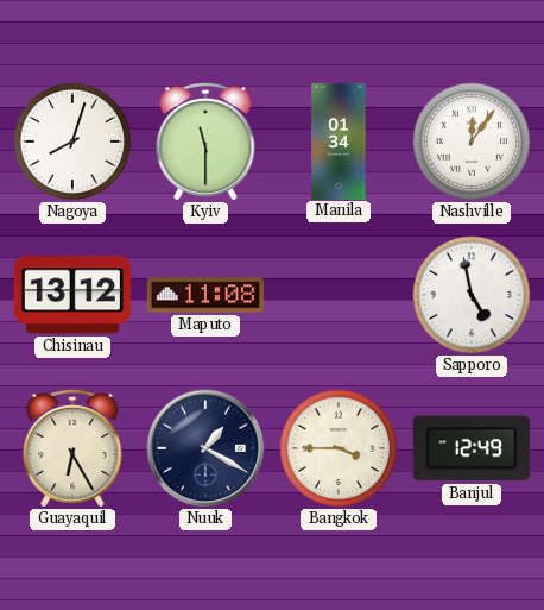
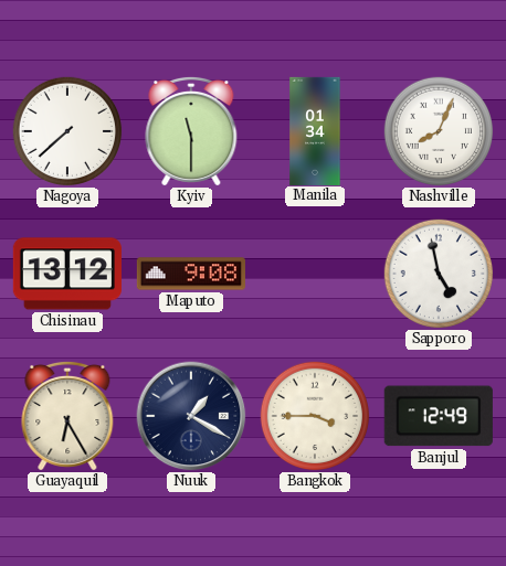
Nagoya: 8:03 -> 7:38 (67, 131)
Nashville: 12:06 -> 8:04 (439, 131)
Maputo: 11:08 -> 9:08 (191, 274)
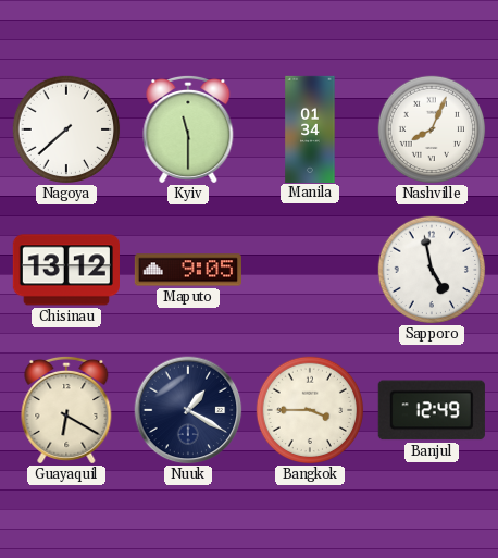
Maputo: 9:08 -> 9:05 (188, 270)
Guayaquil: 6:25 -> 6:20 (66, 410)
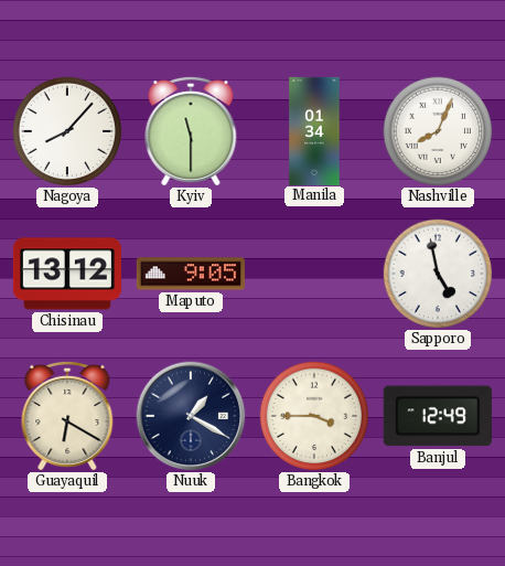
Nagoya: 7:38 -> 8:07 (67, 131)
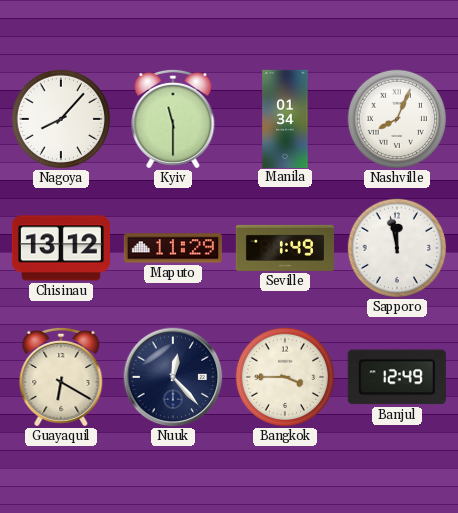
Maputo: 9:05 -> 11:29 (173, 248)
Seville: none -> 1:49 (284, 248)
Sapporo: 4:58 -> 11:58 (397, 248)
Nuuk: 1:20 -> 12:23 (173, 377)
